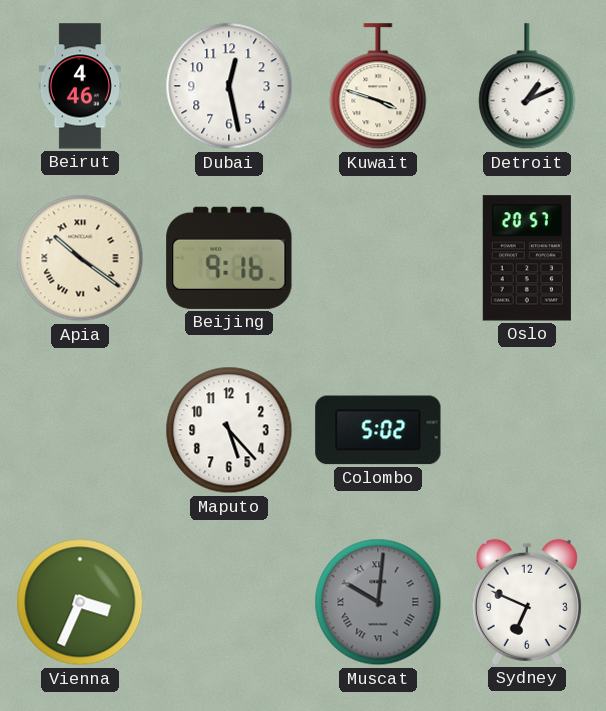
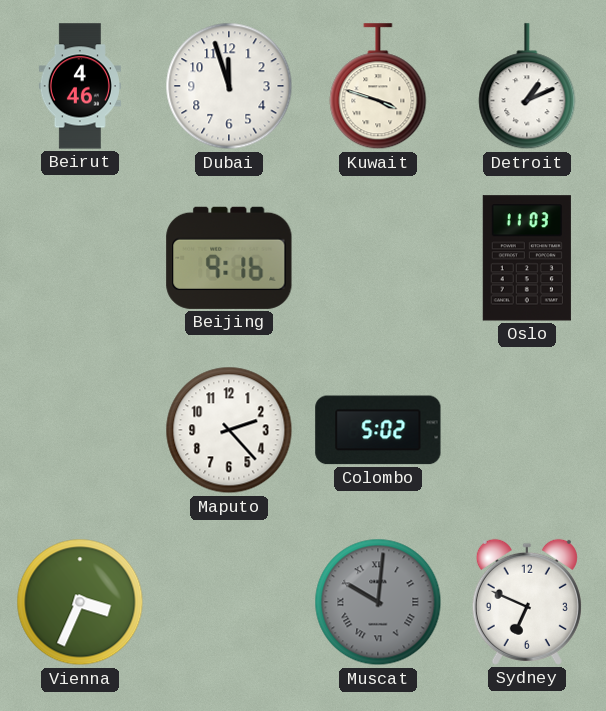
Dubai: 12:28 -> 11:57 (229, 86)
Apia: 10:21 -> none (80, 258)
Oslo: 20:57 -> 11:03 (527, 258)
Maputo: 5:23 -> 2:23 (229, 430)
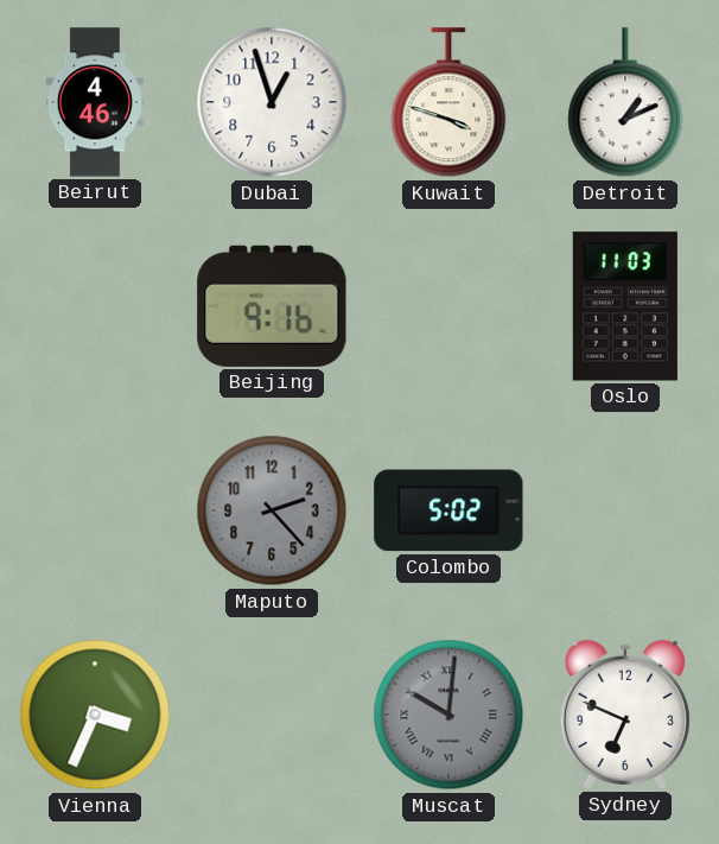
Dubai: 11:57 -> 12:57 (272, 102)
Maputo dial: white -> grey (272, 510)
